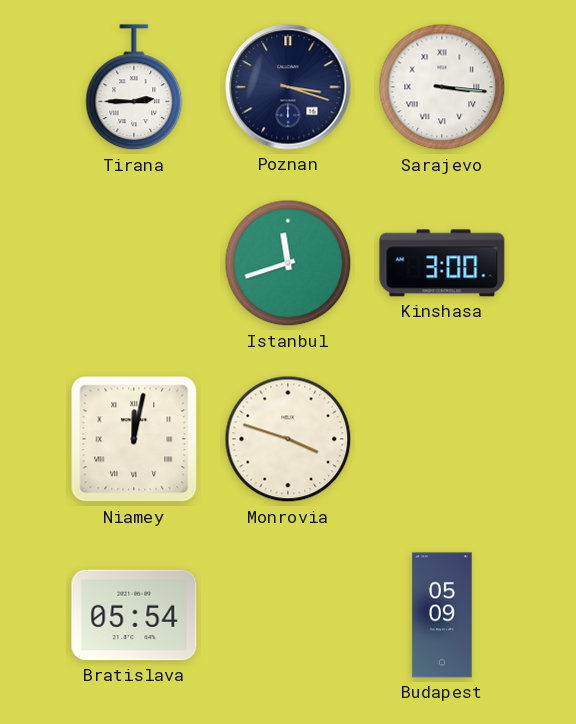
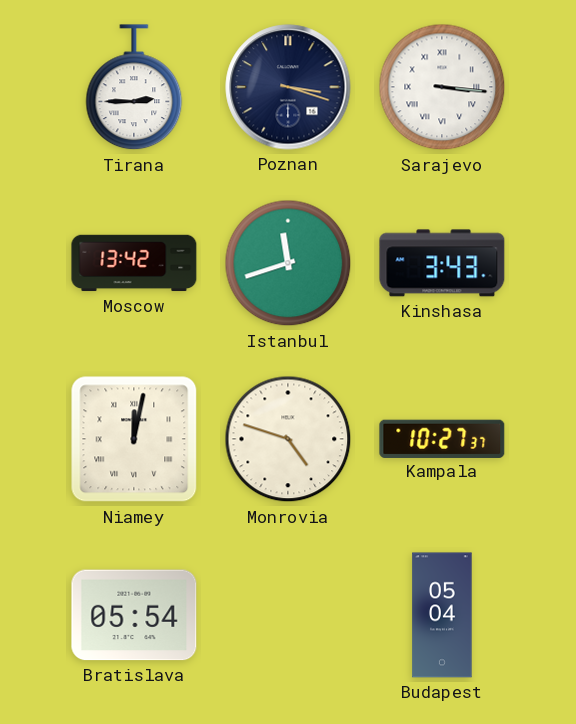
Moscow: none -> 13:42 (134, 263)
Kinshasa: 3:00 -> 3:43 (442, 263)
Monrovia: 3:48 -> 4:48 (288, 439)
Kampala: none -> 10:27 (442, 438)
Budapest: 05:09 -> 05:04 (442, 615)
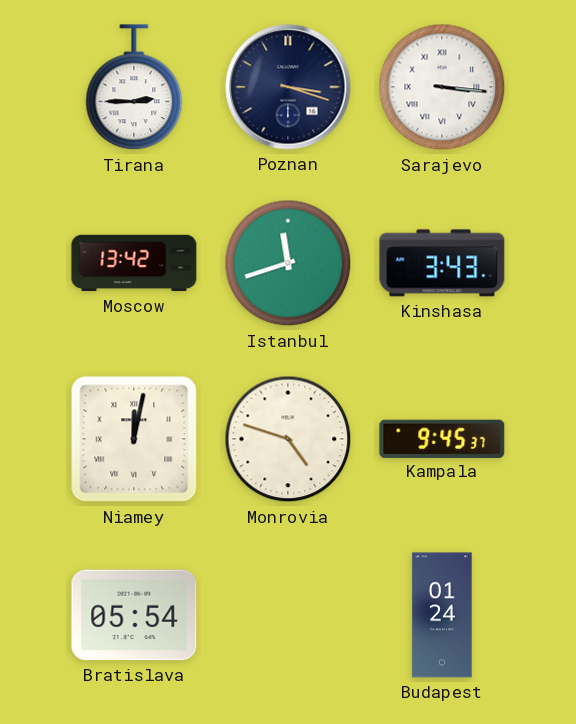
Kampala: 10:27 -> 9:45 (442, 438)
Budapest: 05:04 -> 01:24 (442, 615)
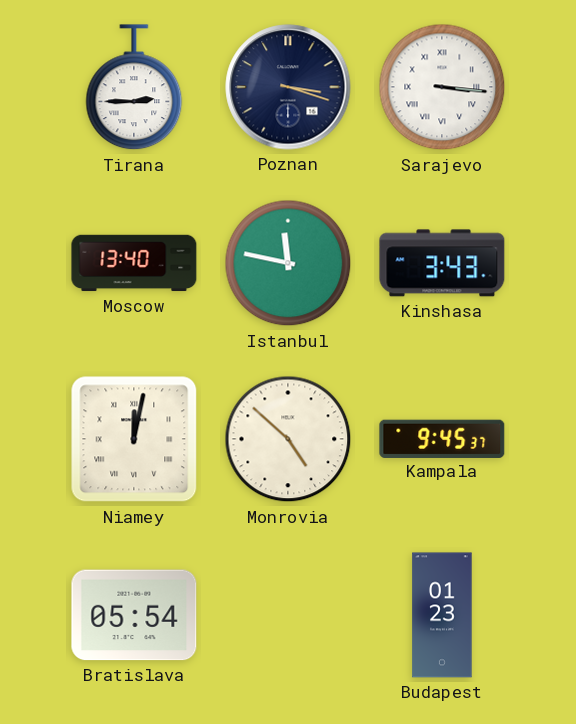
Moscow: 13:42 -> 13:40 (134, 263)
Istanbul: 11:42 -> 11:47 (288, 263)
Monrovia: 4:48 -> 4:52 (288, 439)
Budapest: 01:24 -> 01:23 (442, 615)
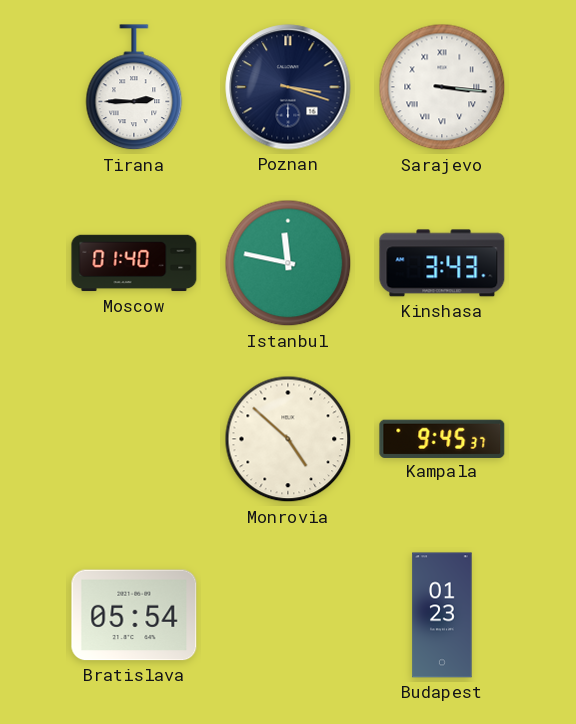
Moscow: 13:40 -> 01:40 (134, 263)
Niamey: 12:02 -> none (134, 439)
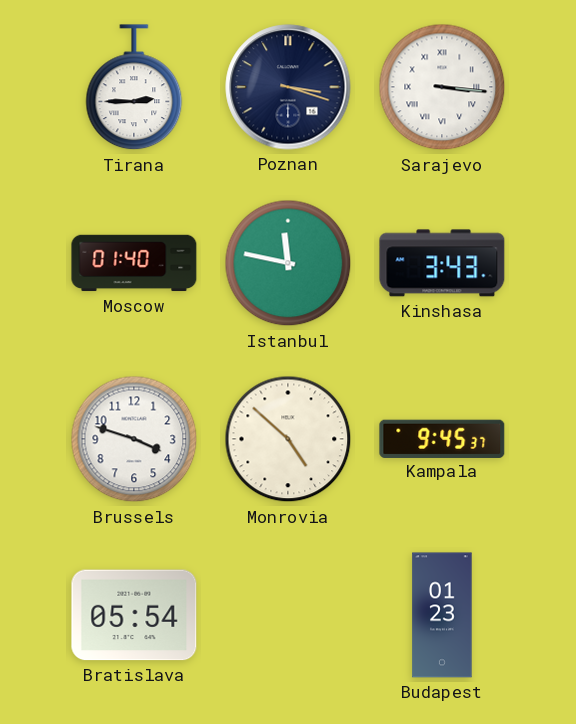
Brussels: none -> 3:48 (134, 439)
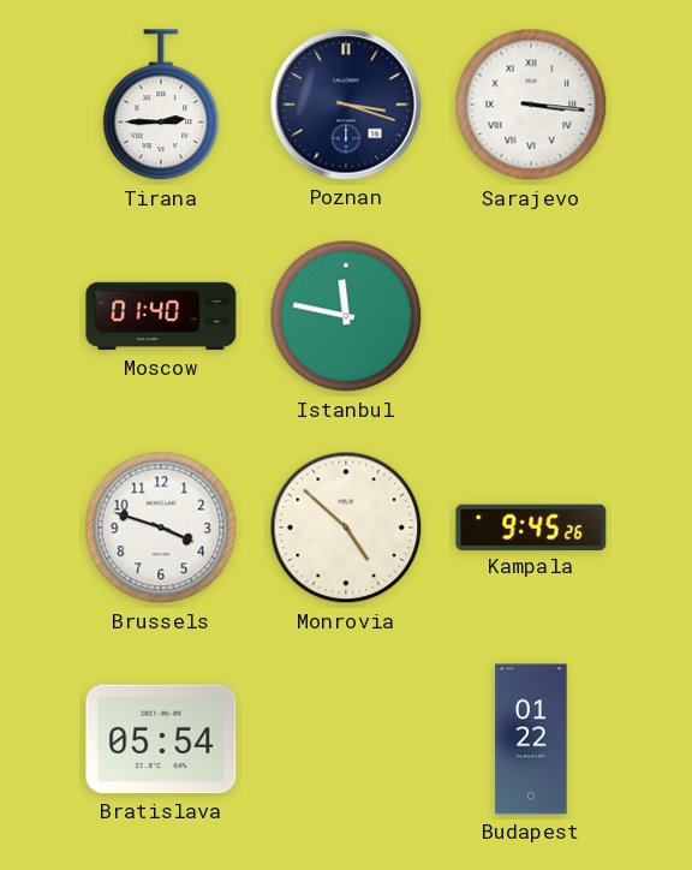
Kinshasa: 3:43 -> none (442, 263)
Kampala: 9:45:37 -> 9:45:26 (531, 526)
Budapest: 01:23 -> 01:22 (531, 739)
